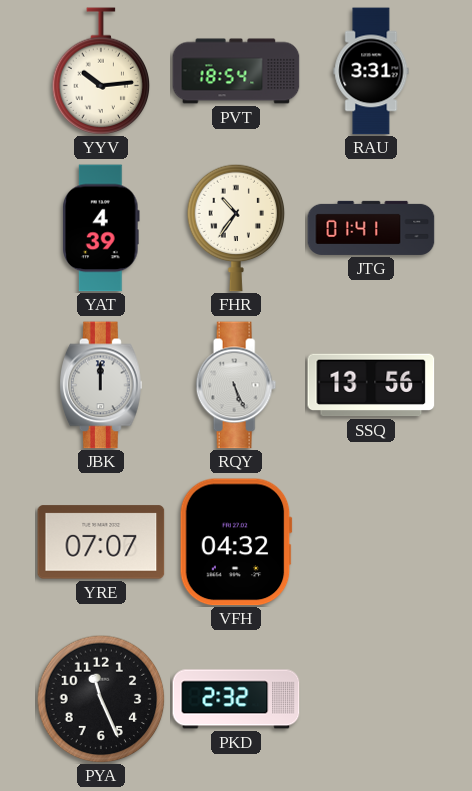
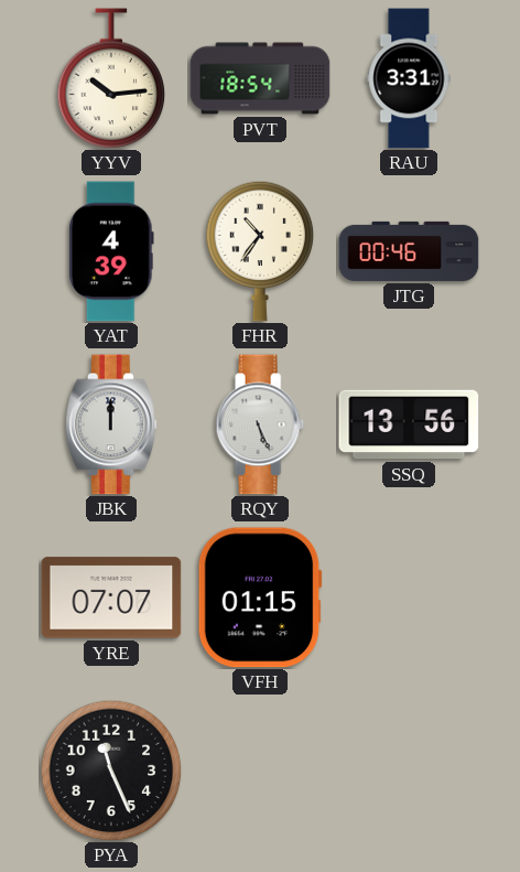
JTG: 01:41 -> 00:46 (409, 251)
VFH: 04:32 -> 01:15 (260, 598)
PKD: 2:32 -> none (236, 699)
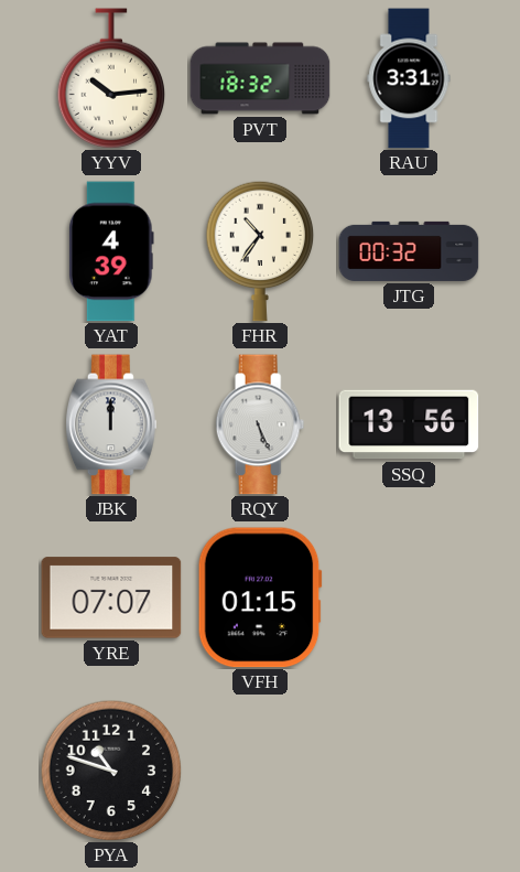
PVT: 18:54 -> 18:32 (260, 78)
JTG: 00:46 -> 00:32 (409, 251)
PYA: 11:26 -> 10:48 (111, 771)
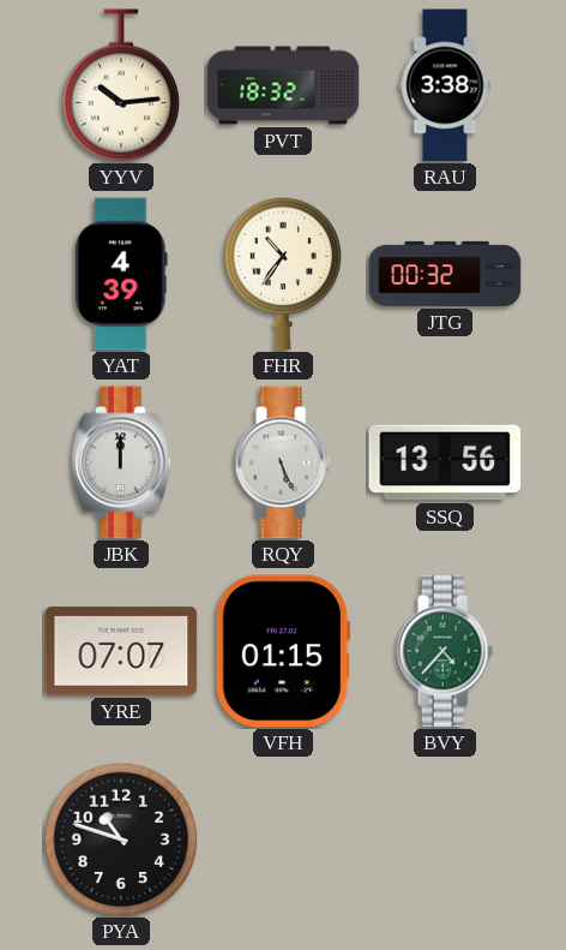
RAU: 3:31 -> 3:38 (445, 85)
BVY: none -> 4:37 (445, 651)
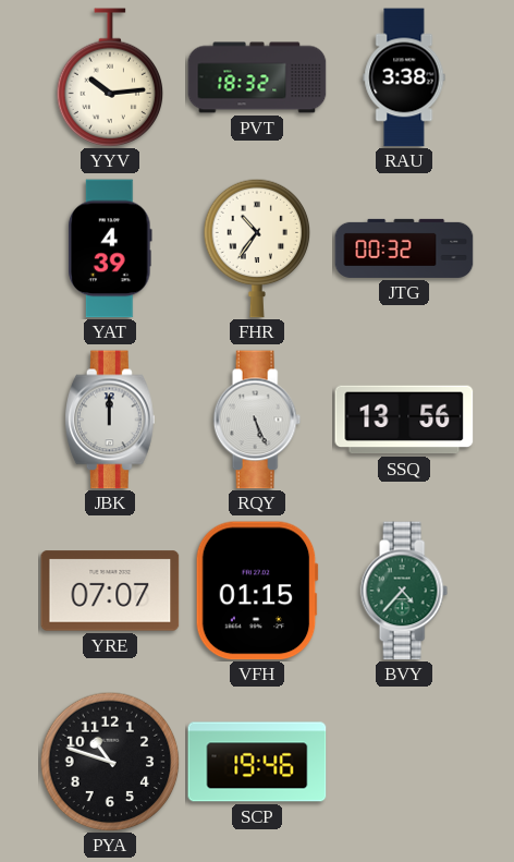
SCP: none -> 19:46 (257, 762)
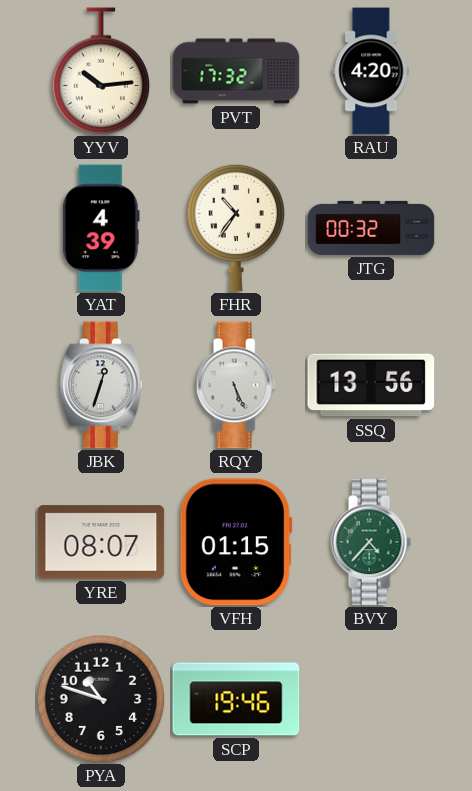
PVT: 18:32 -> 17:32 (236, 71)
RAU: 3:38 -> 4:20 (371, 71)
JBK: 12:00 -> 12:33 (101, 385)
YRE: 07:07 -> 08:07 (101, 542)
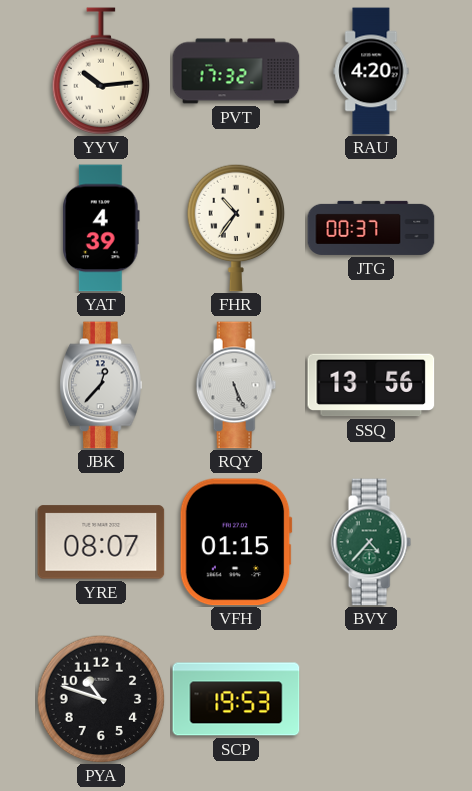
JTG: 00:32 -> 00:37 (371, 228)
JBK: 12:33 -> 12:37 (101, 385)
SCP: 19:46 -> 19:53 (236, 699)
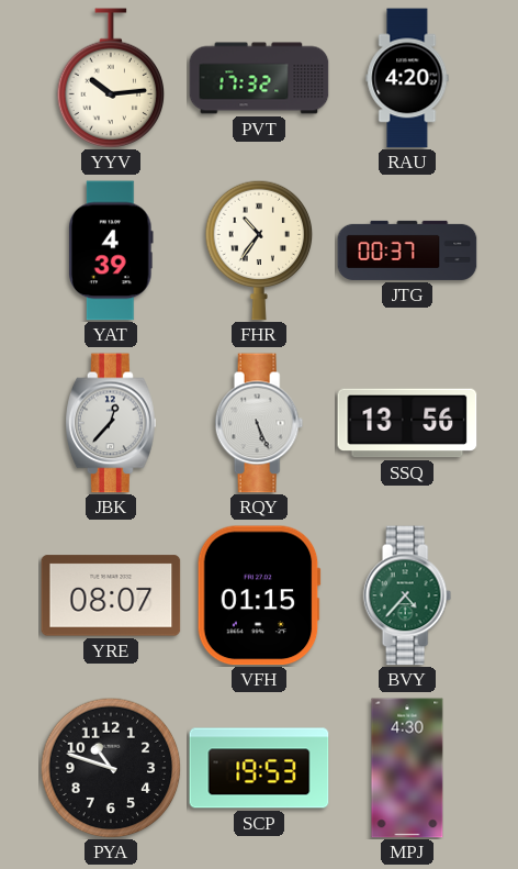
MPJ: none -> 4:30 (407, 768)
